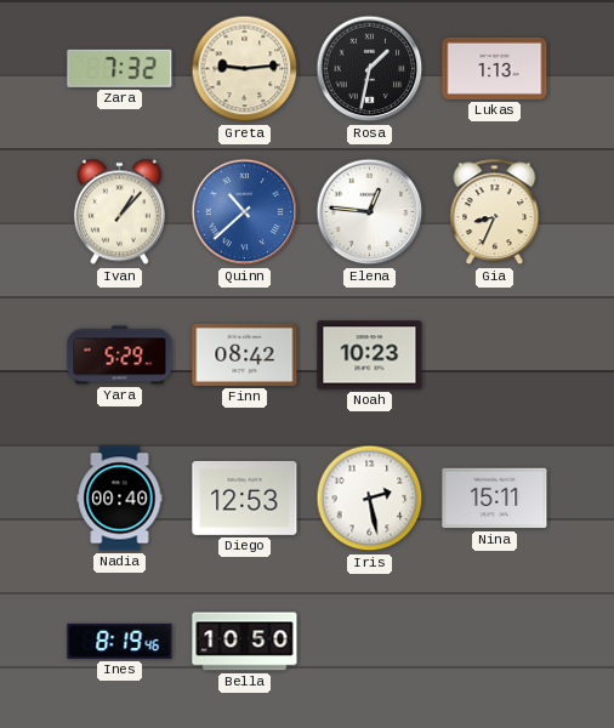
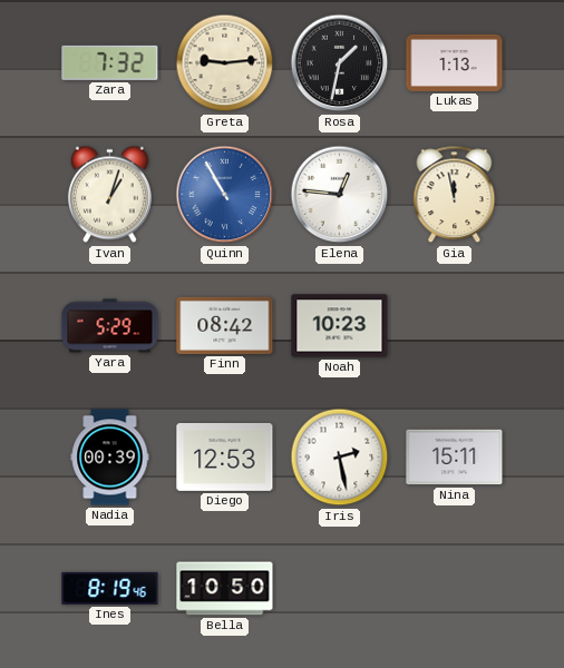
Ivan: 1:07 -> 1:03 (109, 195)
Quinn: 10:38 -> 10:55 (225, 195)
Gia: 8:34 -> 11:58 (455, 195)
Nadia: 00:40 -> 00:39 (110, 458)
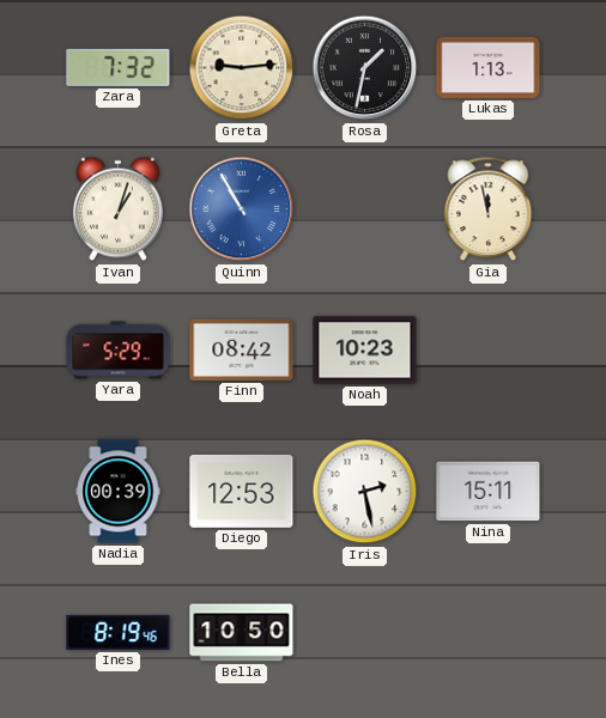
Elena: 12:46 -> none (340, 195)
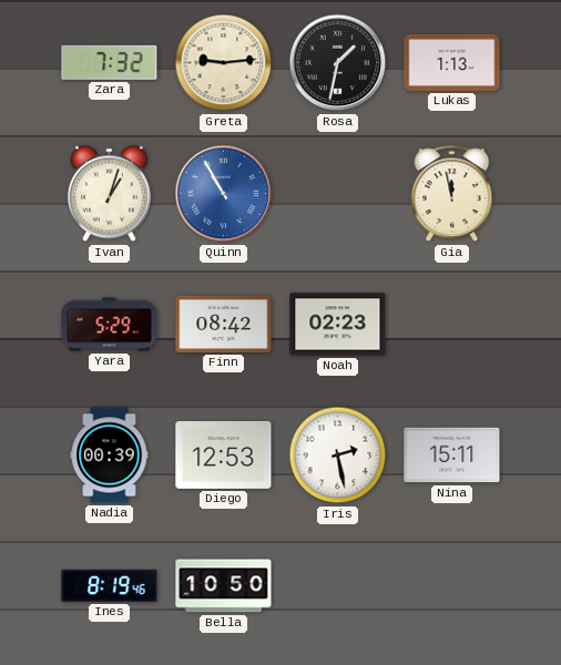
Noah: 10:23 -> 02:23 (338, 325)
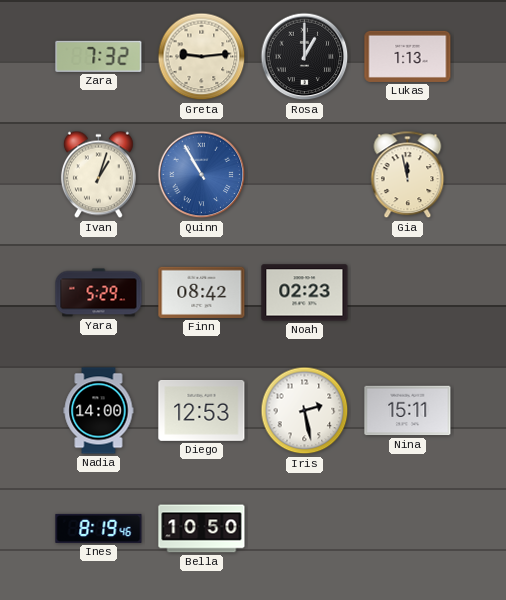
Rosa: 1:32 -> 1:00 (305, 57)
Nadia: 00:39 -> 14:00 (99, 411)
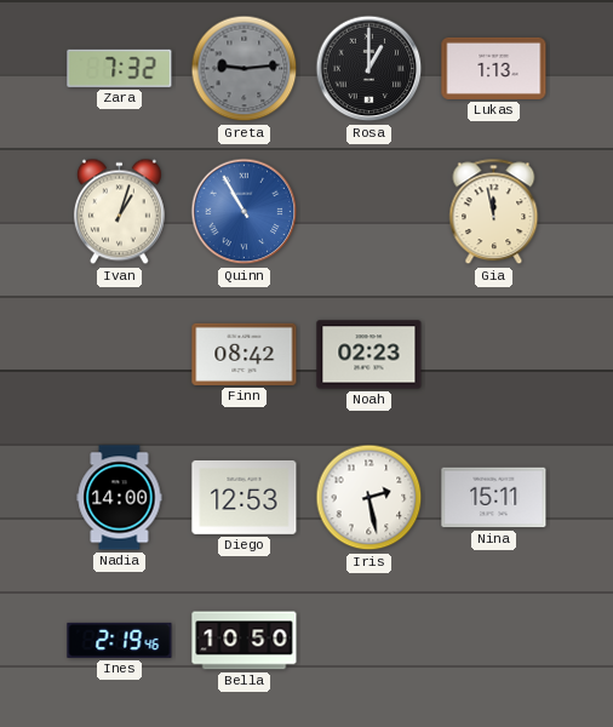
Greta dial: cream -> grey (245, 69)
Yara: 5:29 -> none (99, 293)
Ines: 8:19 -> 2:19 (120, 640)
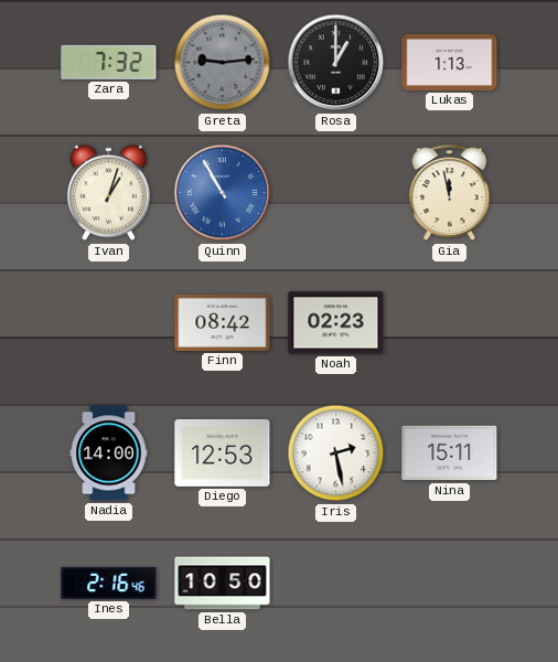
Ines: 2:19 -> 2:16 (109, 583)
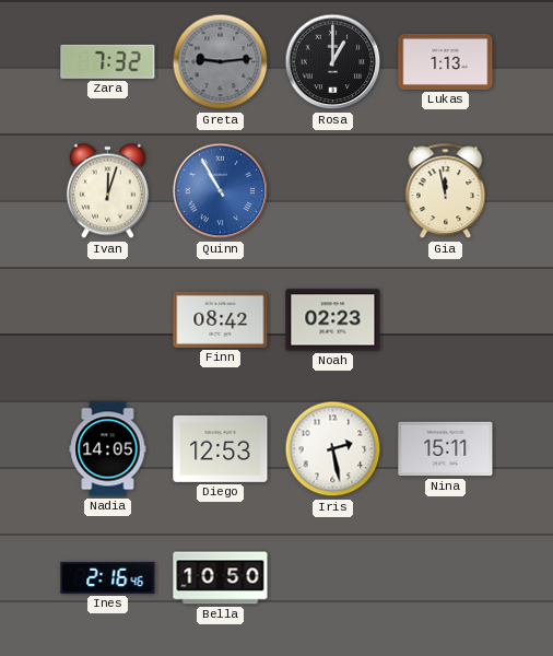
Ivan: 1:03 -> 12:03 (107, 191)
Nadia: 14:00 -> 14:05 (108, 449)
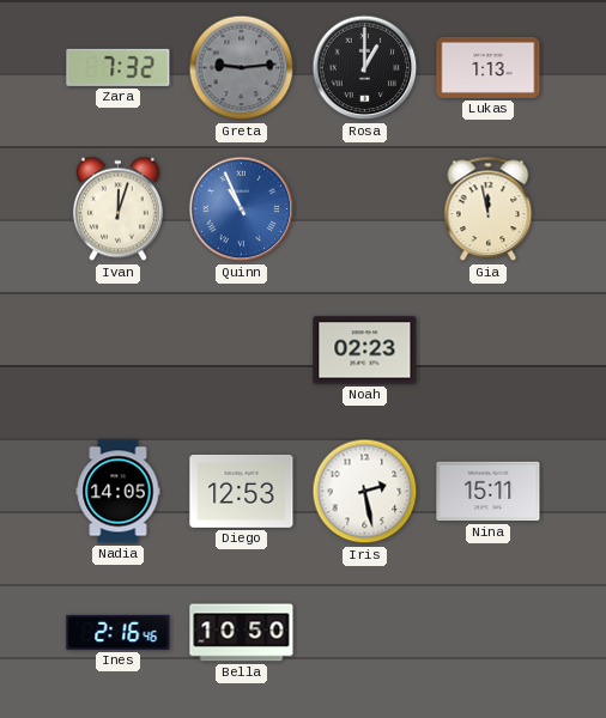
Quinn: 10:55 -> 10:56 (242, 209)
Finn: 08:42 -> none (221, 319)
